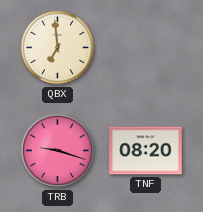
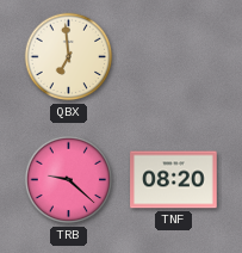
TRB: 9:18 -> 9:22 (69, 180)
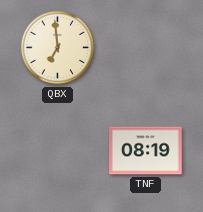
TRB: 9:22 -> none (69, 180)
TNF: 08:20 -> 08:19 (146, 151)
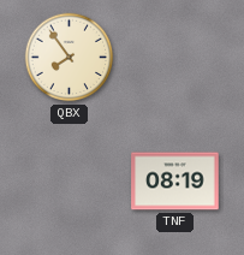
QBX: 6:59 -> 7:54 (70, 58)
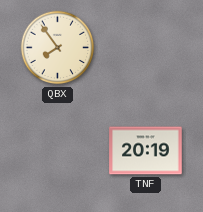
TNF: 08:19 -> 20:19 (146, 151)
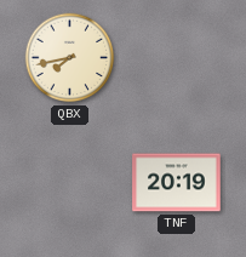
QBX: 7:54 -> 7:43 (70, 58)
